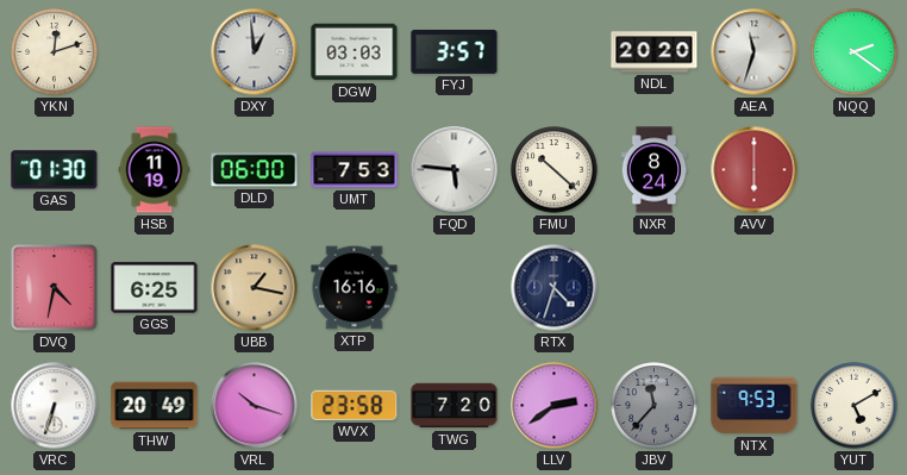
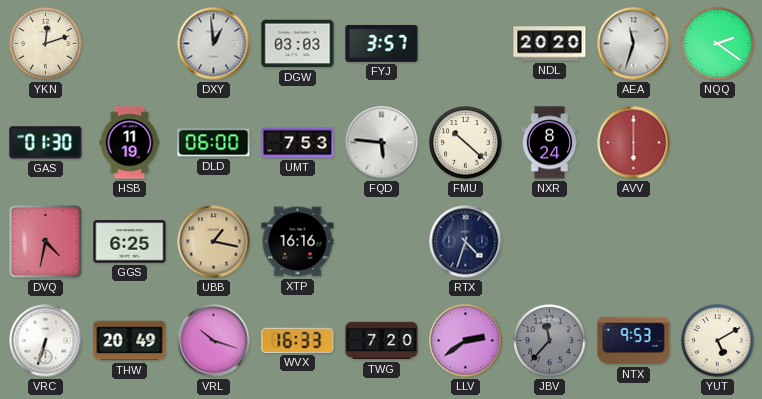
WVX: 23:58 -> 16:33 (298, 340)
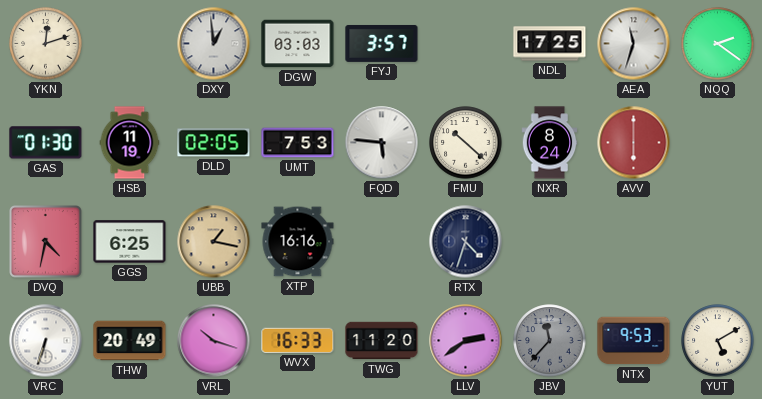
NDL: 20:20 -> 17:25 (550, 44)
DLD: 06:00 -> 02:05 (214, 143)
TWG: 7:20 -> 11:20 (382, 341)
